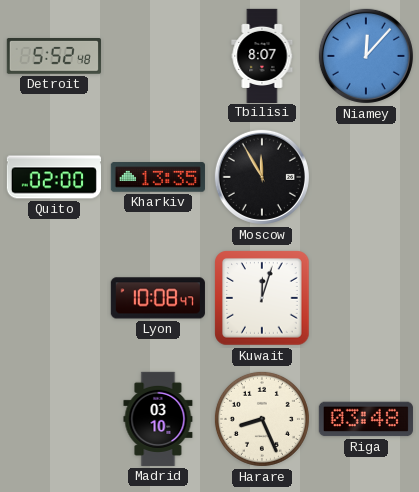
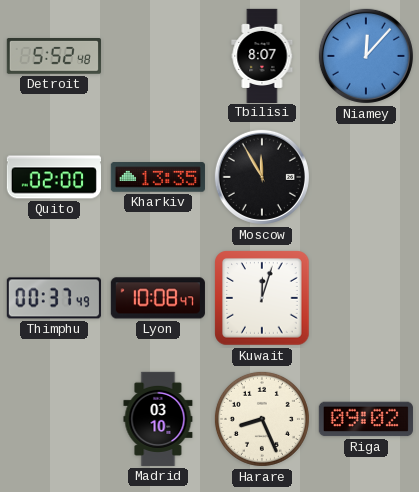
Thimphu: none -> 00:37 (54, 298)
Riga: 03:48 -> 09:02 (366, 419)
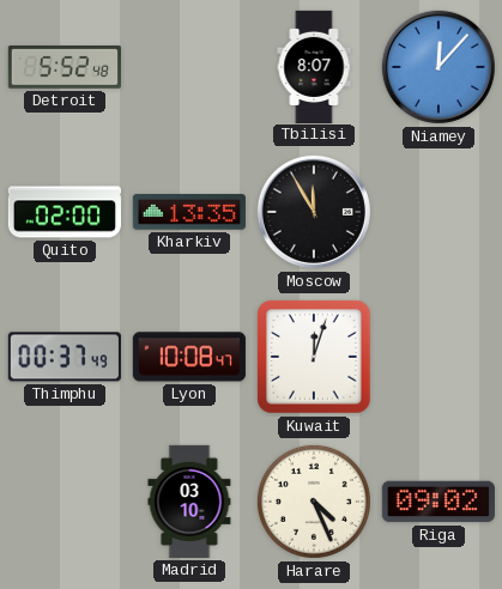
Harare: 8:26 -> 4:26 (314, 502)
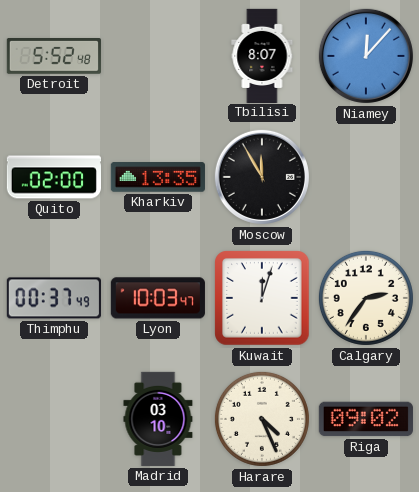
Lyon: 10:08 -> 10:03 (158, 298)
Calgary: none -> 2:36 (366, 298)
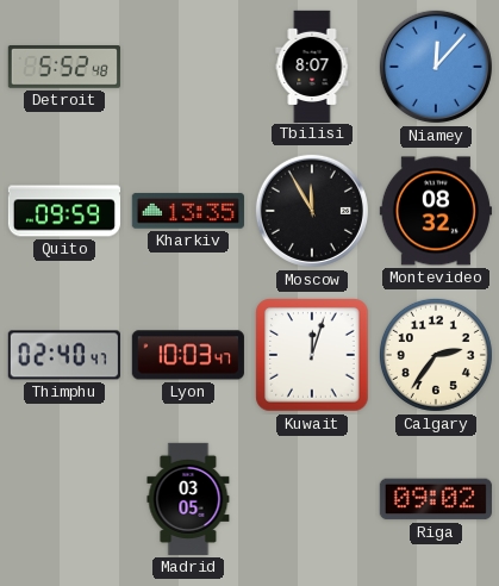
Quito: 02:00 -> 09:59 (64, 211)
Montevideo: none -> 08:32 (436, 211)
Thimphu: 00:37 -> 02:40 (64, 355)
Madrid: 03:10 -> 03:05 (188, 499)
Harare: 4:26 -> none (262, 419)
